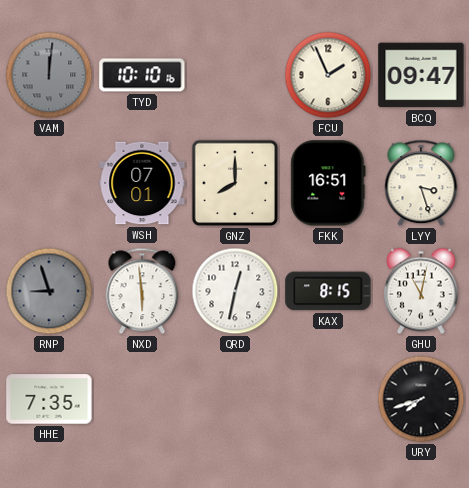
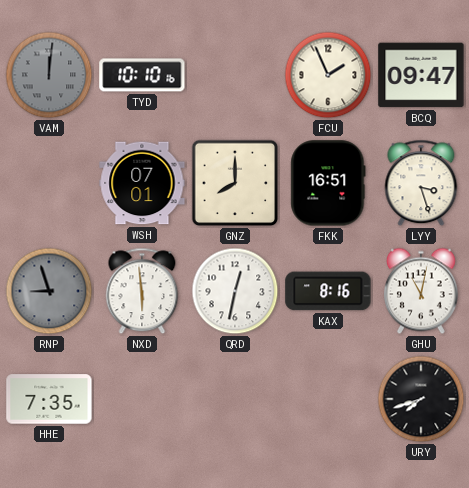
KAX: 8:15 -> 8:16 (328, 291)
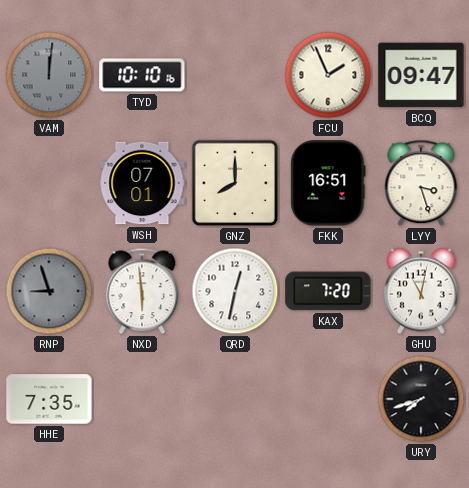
KAX: 8:16 -> 7:20 (328, 291)
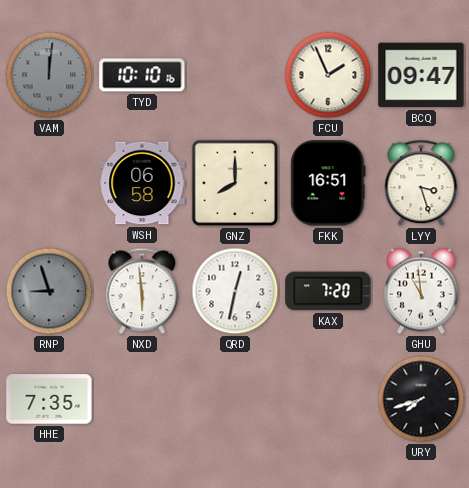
WSH: 07:01 -> 06:58 (142, 183)
GHU: 11:02 -> 10:59 (421, 291)
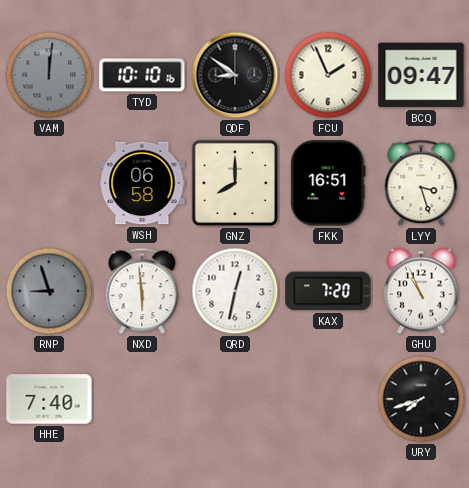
QDF: none -> 8:51 (235, 75)
GHU: 10:59 -> 10:56 (421, 291)
HHE: 7:35 -> 7:40 (49, 399)
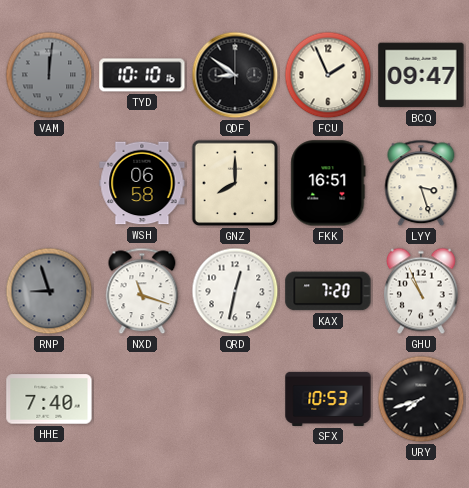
NXD: 5:59 -> 11:18 (142, 291)
SFX: none -> 10:53 (328, 399)
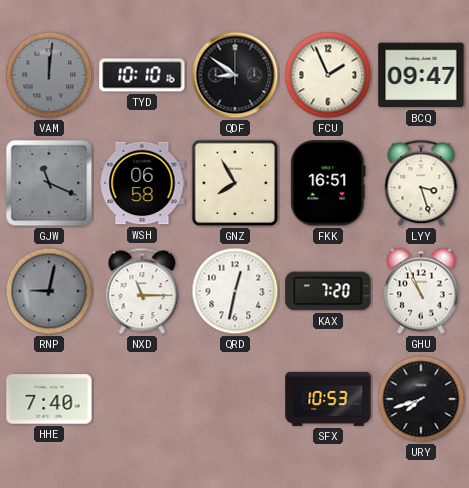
GJW: none -> 11:19 (49, 183)
GNZ: 8:00 -> 7:55 (235, 183)
RNP: 8:57 -> 9:02 (49, 291)
NXD: 11:18 -> 11:15 (142, 291)
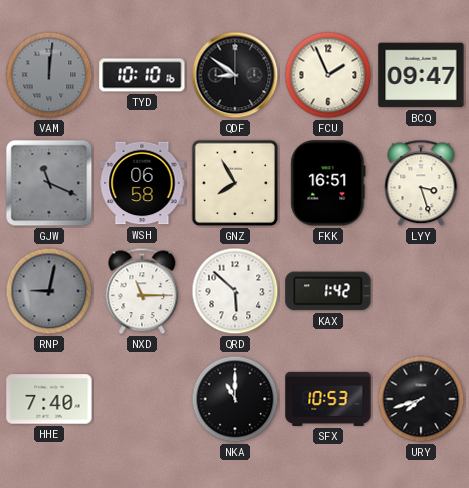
QRD: 12:32 -> 5:52 (235, 291)
KAX: 7:20 -> 1:42 (328, 291)
GHU: 10:56 -> none (421, 291)
NKA: none -> 11:00 (235, 399)
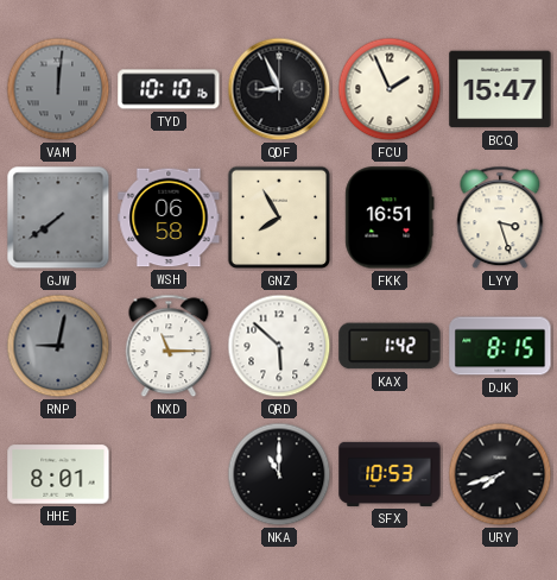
QDF: 8:51 -> 8:56 (279, 89)
BCQ: 09:47 -> 15:47 (500, 89)
GJW: 11:19 -> 7:39 (58, 218)
DJK: none -> 8:15 (500, 346)
HHE: 7:40 -> 8:01 (58, 474)
